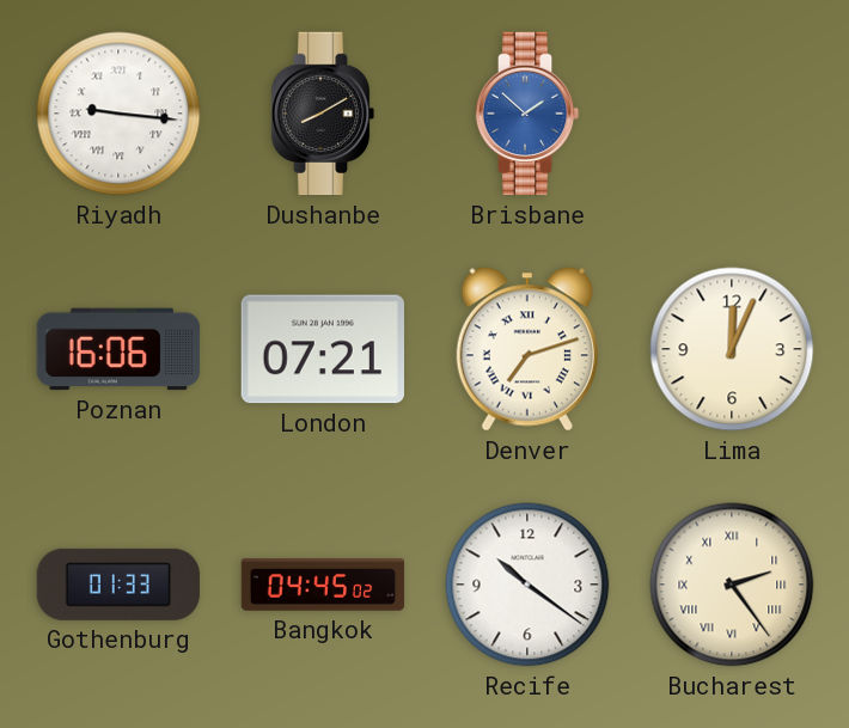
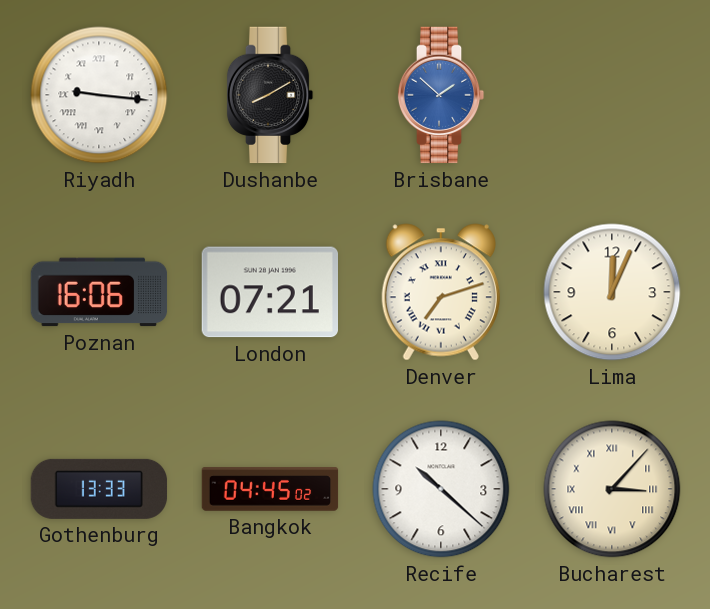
Gothenburg: 01:33 -> 13:33 (99, 489)
Recife: 10:21 -> 10:22 (441, 489)
Bucharest: 2:24 -> 3:07 (612, 489)
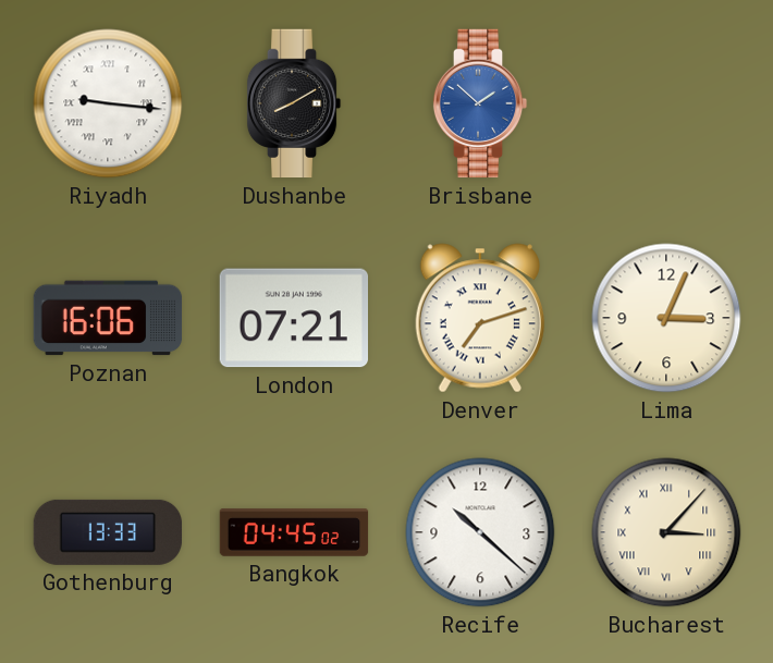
Lima: 12:04 -> 3:04 (666, 318)
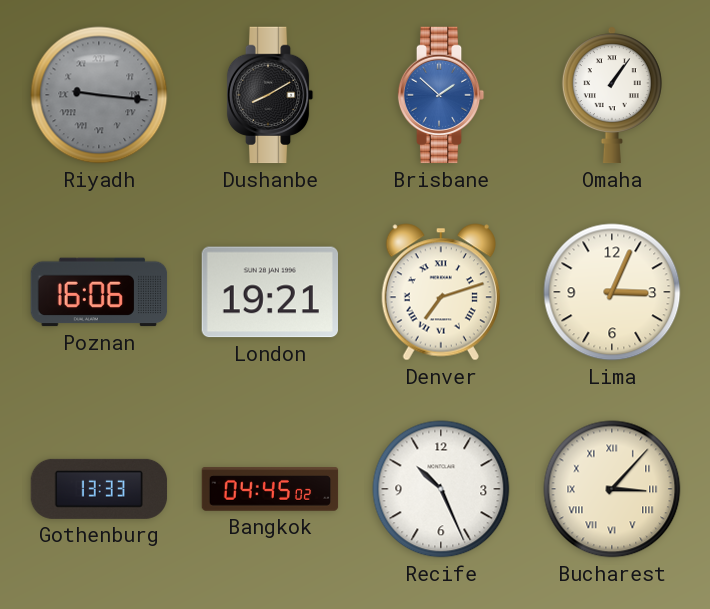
Riyadh dial: white -> grey (99, 95)
Omaha: none -> 1:06 (612, 95)
London: 07:21 -> 19:21 (269, 292)
Recife: 10:22 -> 10:26 (441, 489)
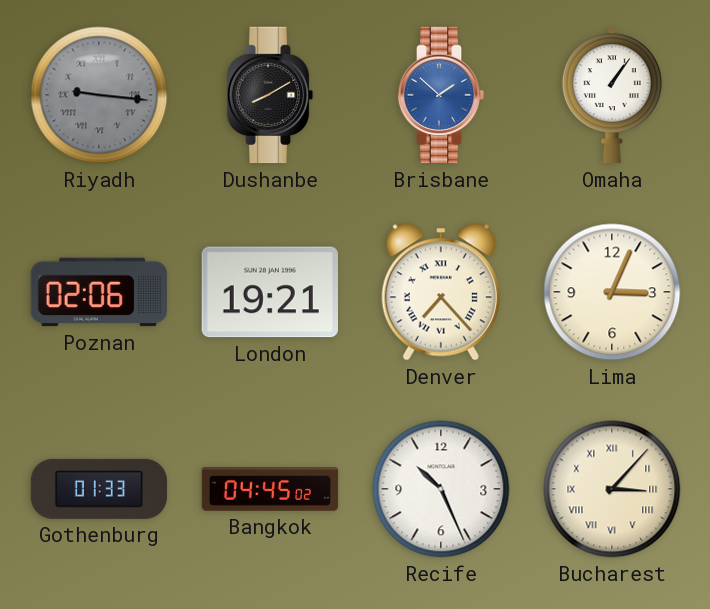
Poznan: 16:06 -> 02:06 (99, 292)
Denver: 7:12 -> 7:23 (440, 292)
Gothenburg: 13:33 -> 01:33 (99, 489)
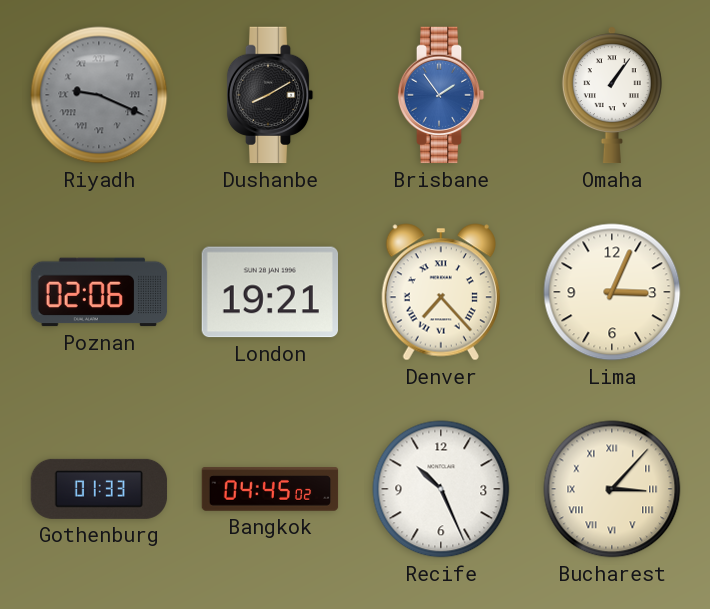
Riyadh: 9:16 -> 9:19 (99, 95)
Brisbane: 1:52 -> 1:54 (441, 95)
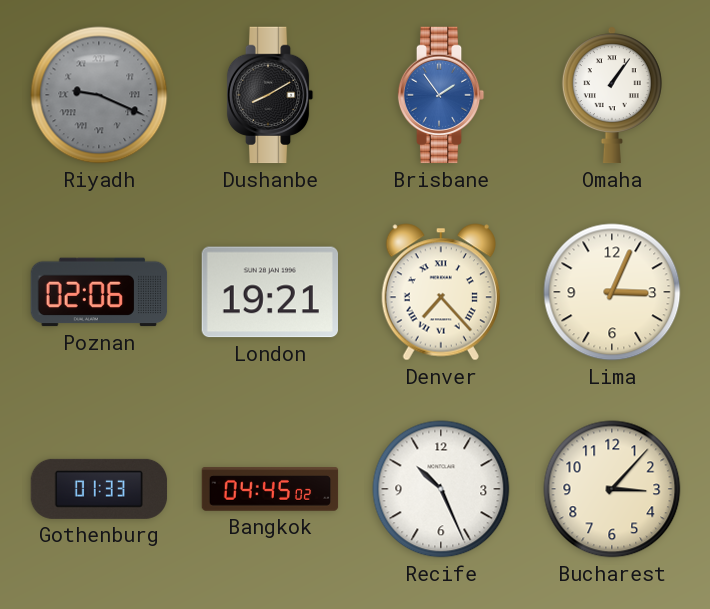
Bucharest numerals: Roman -> Arabic (612, 489)
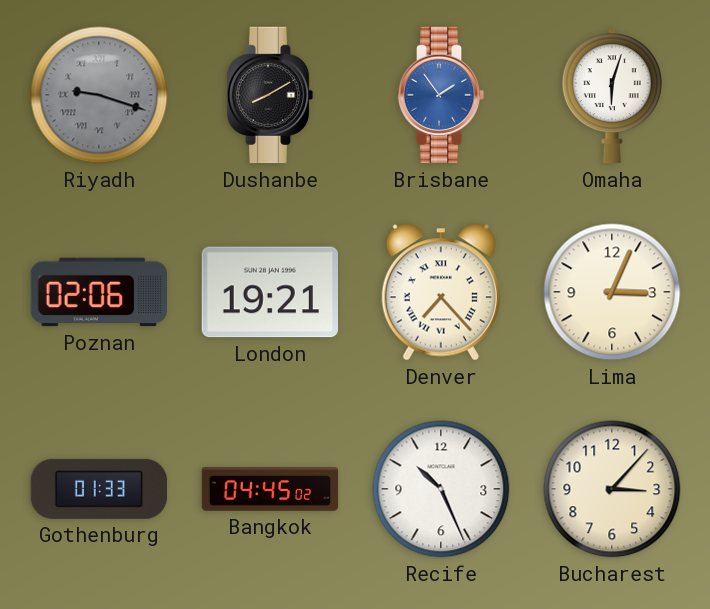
Riyadh: 9:19 -> 9:18 (99, 95)
Omaha: 1:06 -> 6:03 (612, 95)
